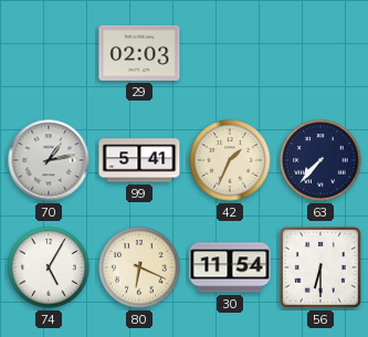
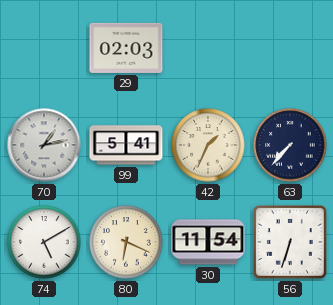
74: 5:05 -> 5:10 (44, 242)
56: 6:30 -> 6:33 (290, 242)
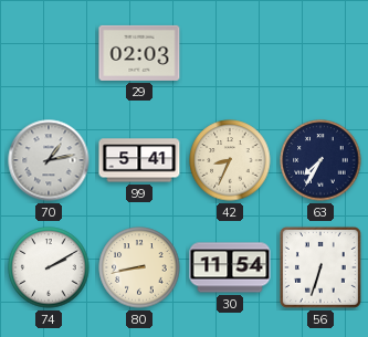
42: 1:34 -> 8:34 (230, 160)
63: 7:37 -> 7:35 (320, 160)
74: 5:10 -> 2:10 (49, 267)
80: 6:19 -> 8:43 (139, 267)
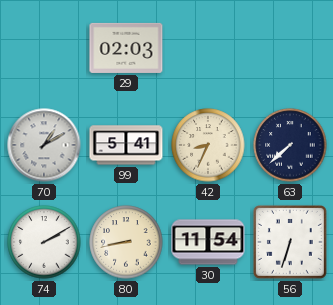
70: 1:13 -> 1:10 (44, 145)
63: 7:35 -> 7:38 (290, 145)
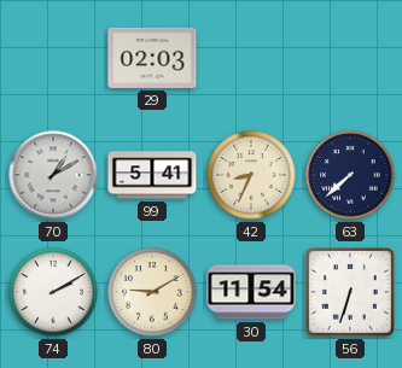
80: 8:43 -> 9:10 (152, 292)
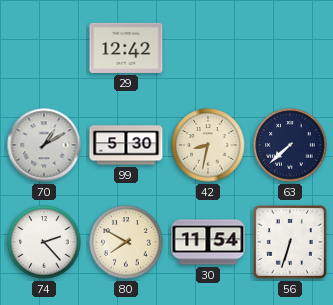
29: 02:03 -> 12:42 (126, 48)
99: 5:41 -> 5:30 (126, 145)
42: 8:34 -> 8:32 (208, 145)
74: 2:10 -> 2:23 (44, 242)
80: 9:10 -> 7:50 (126, 242)
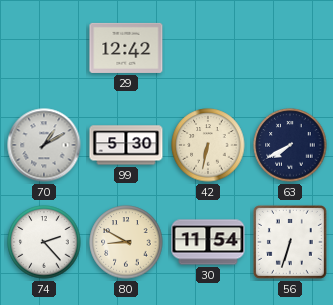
42: 8:32 -> 6:32 (208, 145)
63: 7:38 -> 7:40 (290, 145)
80: 7:50 -> 8:50 (126, 242)
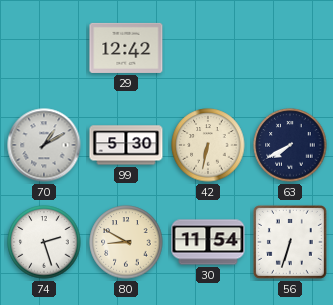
74: 2:23 -> 2:27 (44, 242)
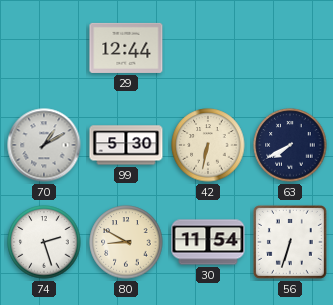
29: 12:42 -> 12:44 (126, 48)
